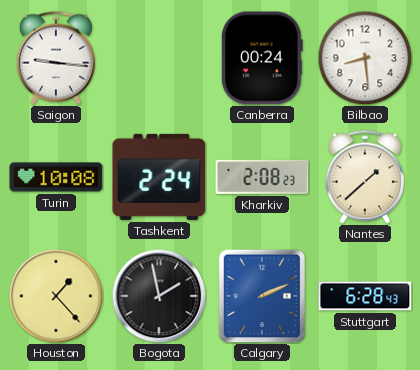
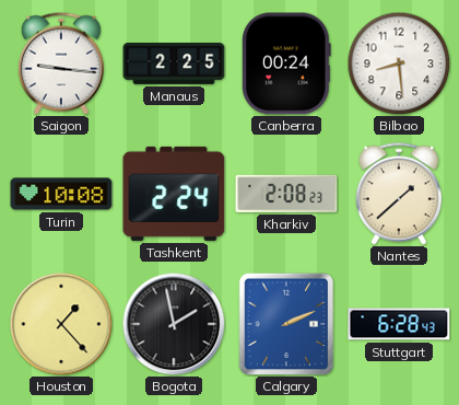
Manaus: none -> 2:25 (174, 65)
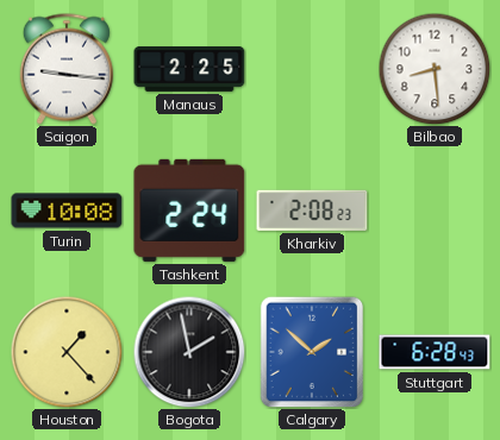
Canberra: 00:24 -> none (286, 63)
Nantes: 1:38 -> none (399, 194)
Calgary: 2:11 -> 1:52 (312, 352)
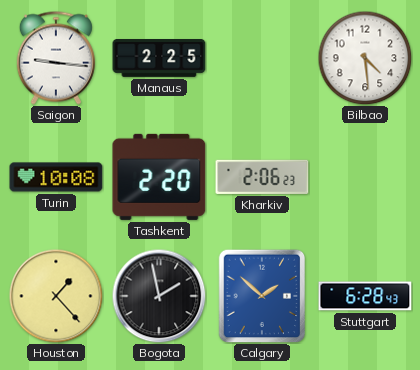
Bilbao: 8:29 -> 4:29 (365, 58)
Tashkent: 2:24 -> 2:20 (159, 177)
Kharkiv: 2:08 -> 2:06 (262, 177)
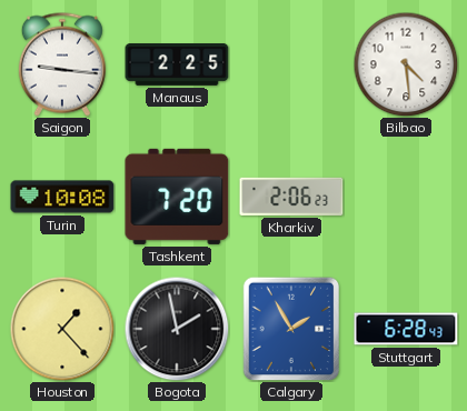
Tashkent: 2:20 -> 7:20 (177, 197)
Calgary: 1:52 -> 1:55 (291, 329)
